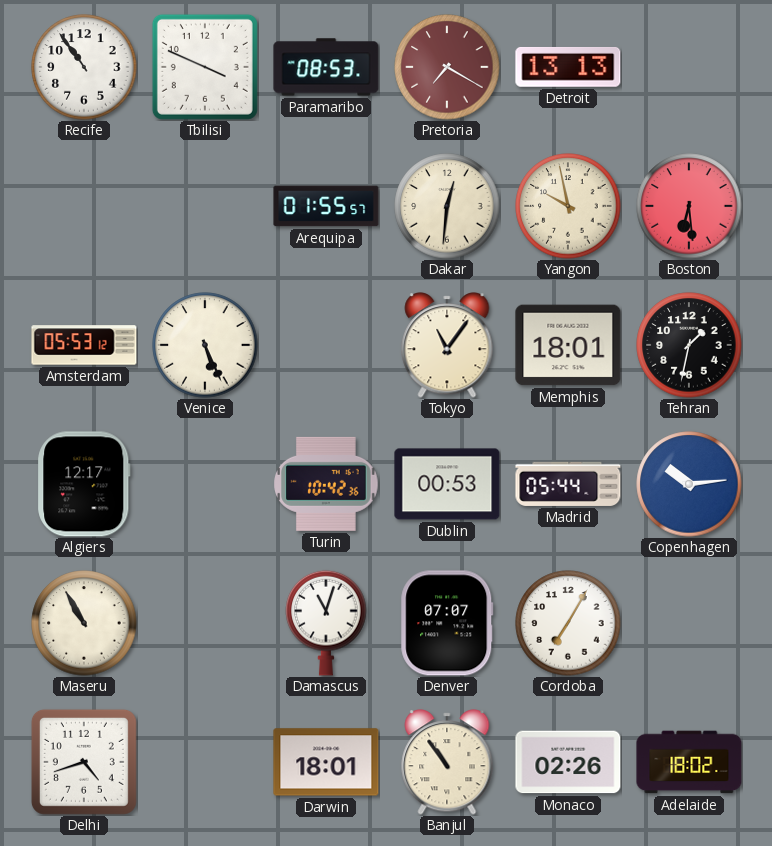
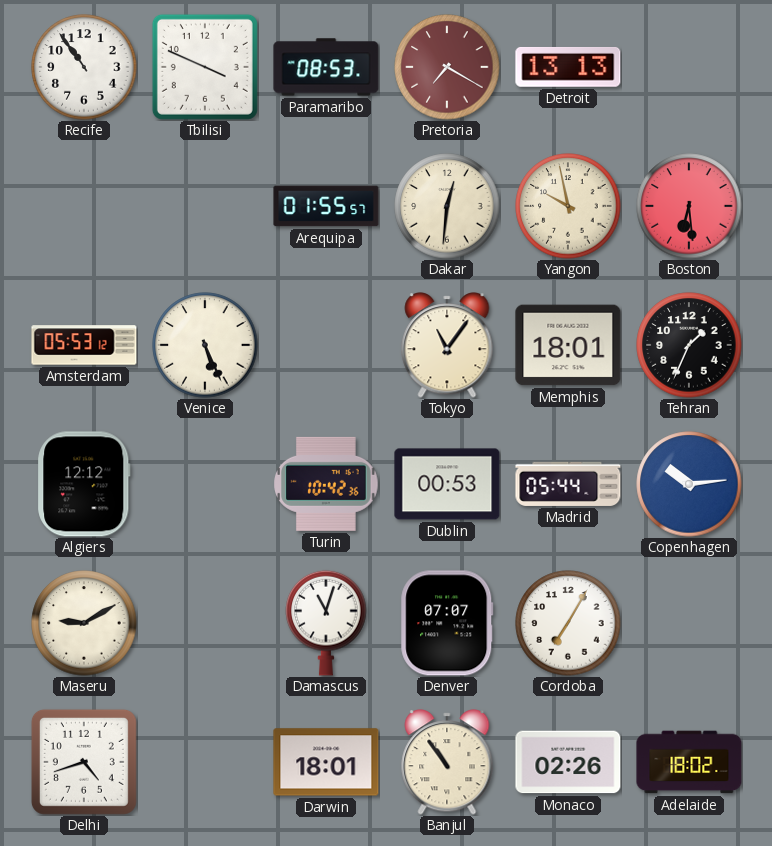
Tehran: 1:32 -> 1:34 (689, 345)
Algiers: 12:17 -> 12:12 (84, 484)
Maseru: 10:55 -> 9:10 (84, 623)
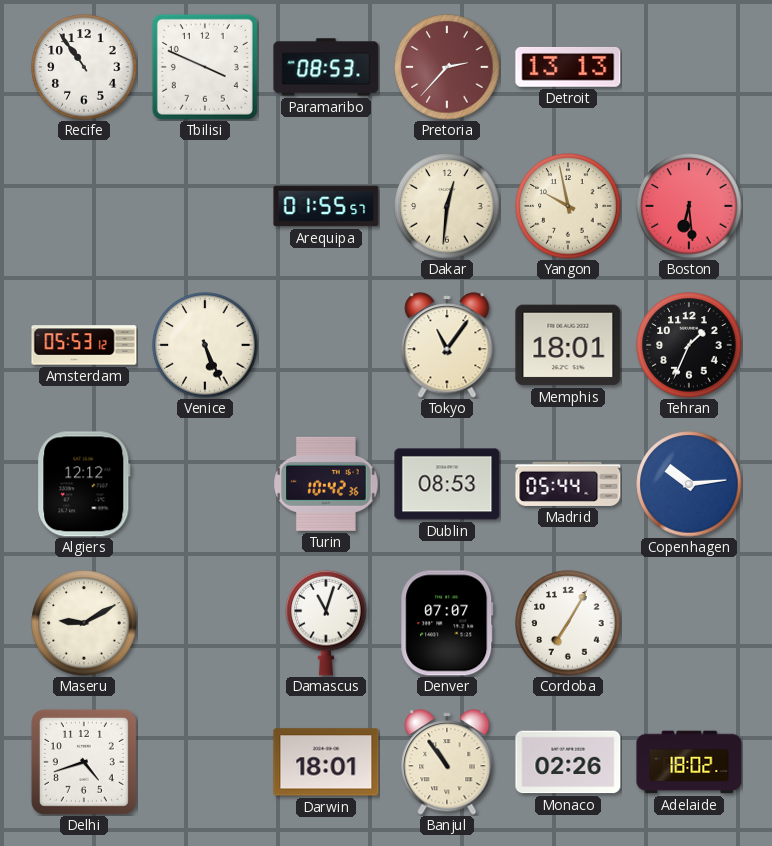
Pretoria: 7:20 -> 2:37 (447, 67)
Dublin: 00:53 -> 08:53 (447, 484)
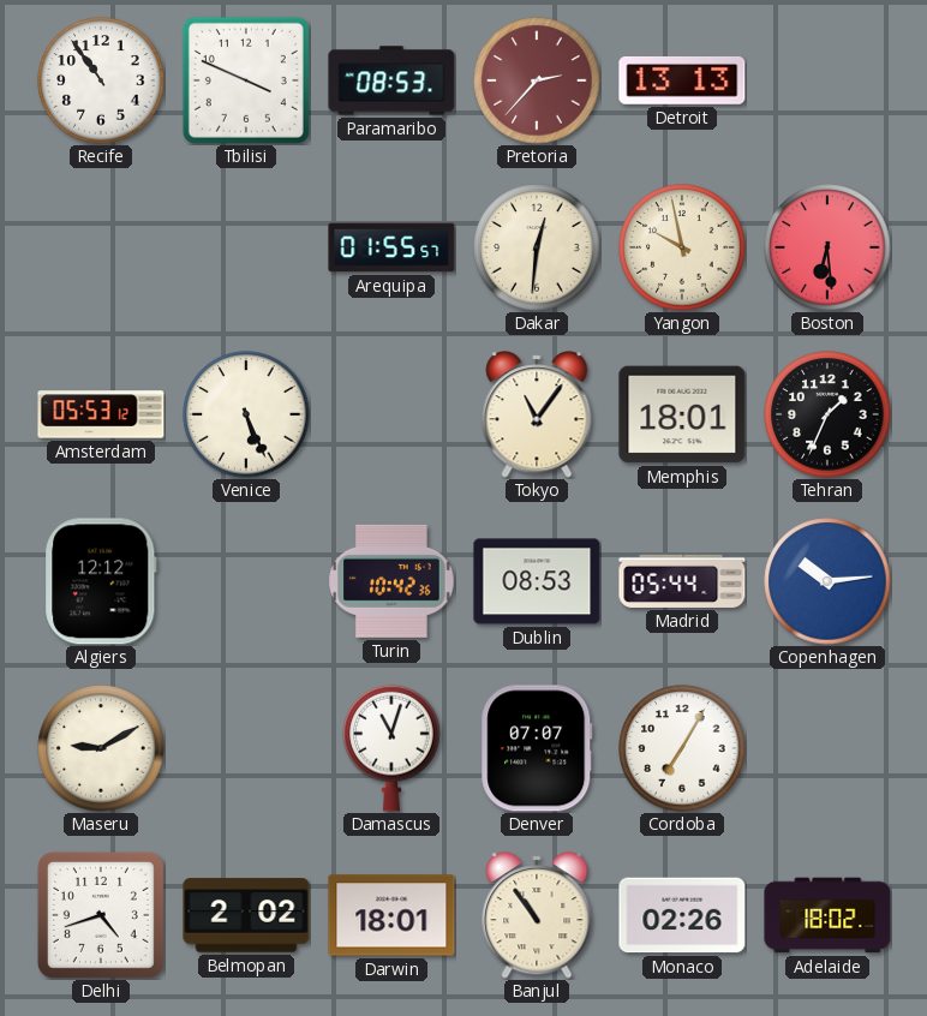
Belmopan: none -> 2:02 (246, 915)
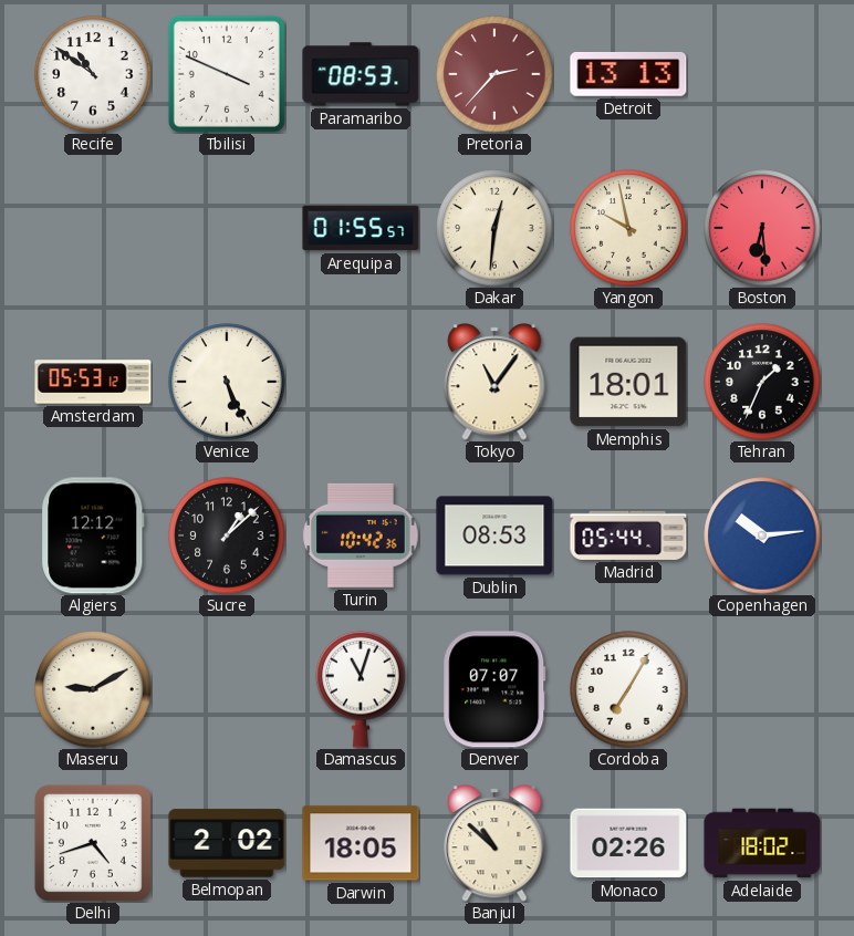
Recife: 10:54 -> 10:51 (93, 74)
Sucre: none -> 1:08 (227, 535)
Darwin: 18:01 -> 18:05 (361, 843)
Banjul: 10:54 -> 10:52 (494, 843)
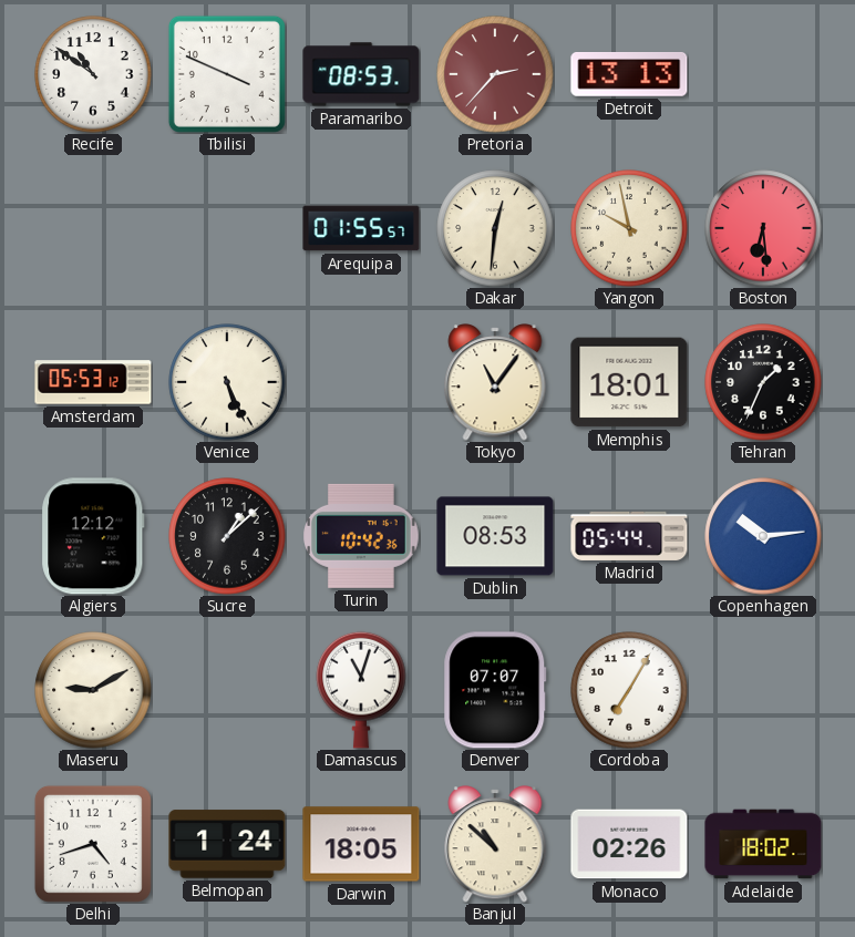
Belmopan: 2:02 -> 1:24 (227, 844)
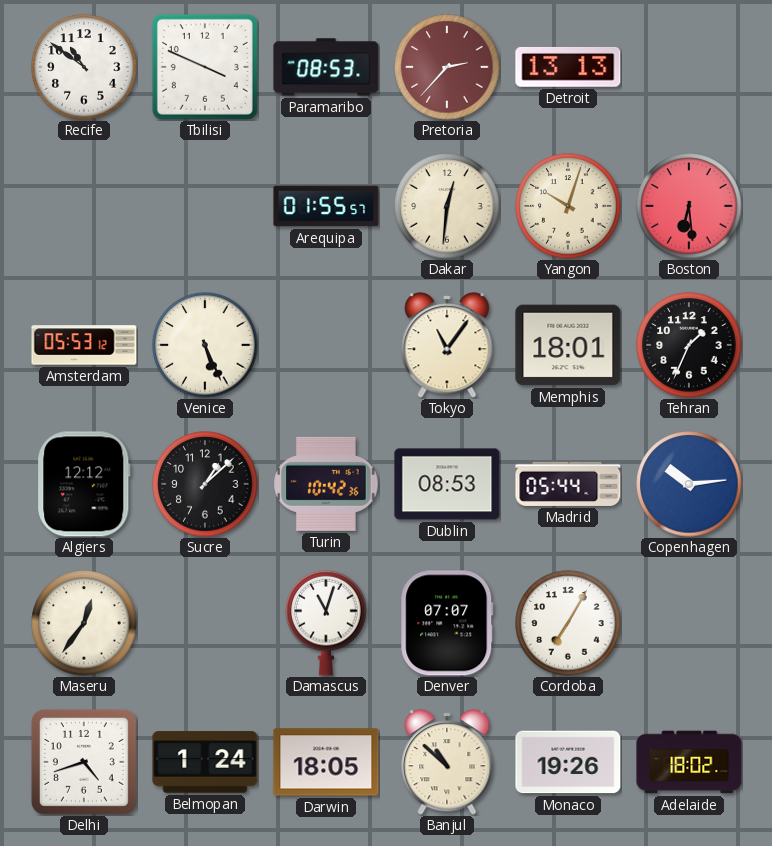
Yangon: 9:58 -> 10:03 (568, 206)
Maseru: 9:10 -> 12:36 (84, 623)
Monaco: 02:26 -> 19:26 (568, 762)
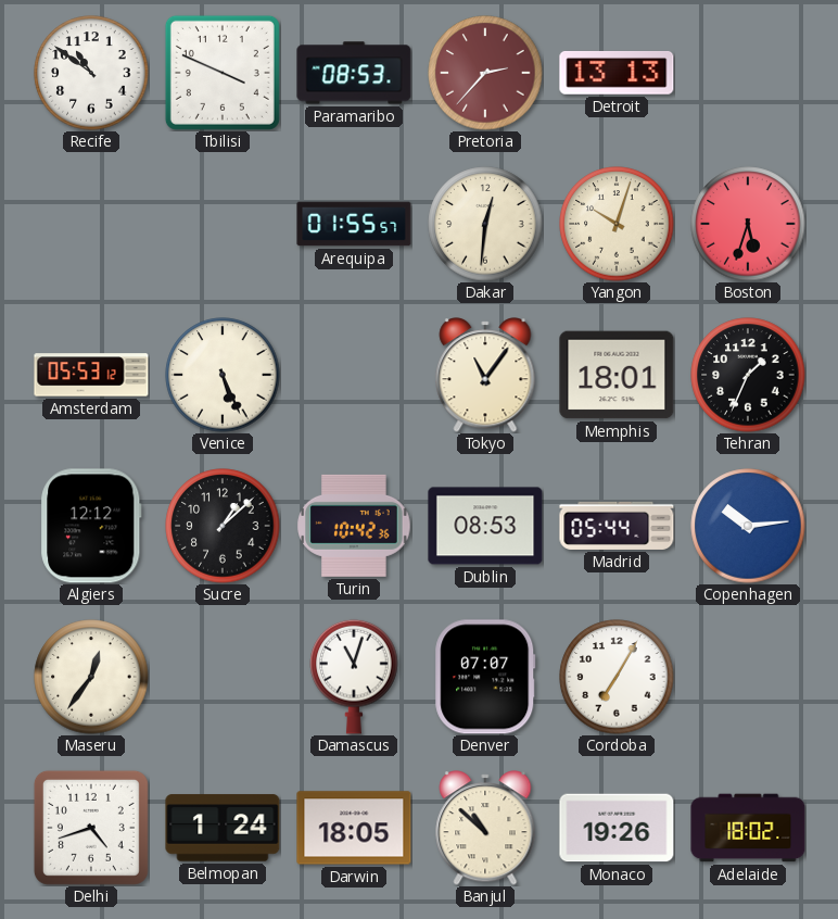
Boston: 6:29 -> 5:33 (748, 224)
